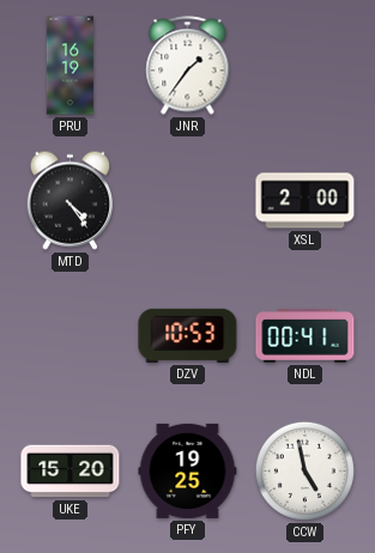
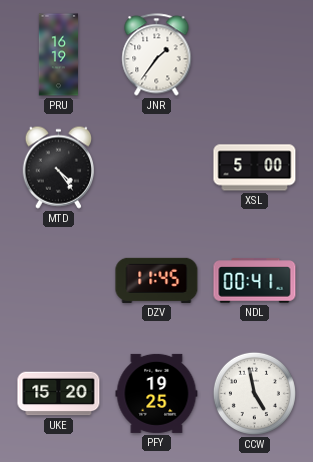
XSL: 2:00 -> 5:00 (255, 168)
DZV: 10:53 -> 11:45 (157, 280)
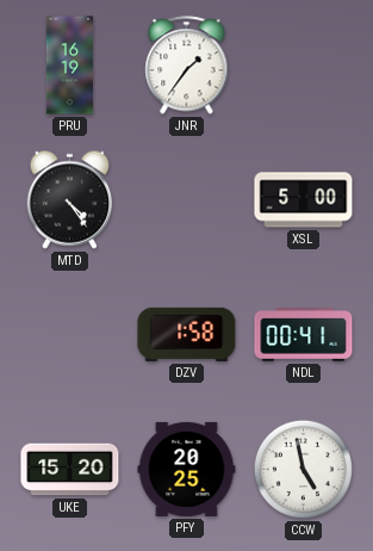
DZV: 11:45 -> 1:58 (187, 334)
PFY: 19:25 -> 20:25 (187, 469)
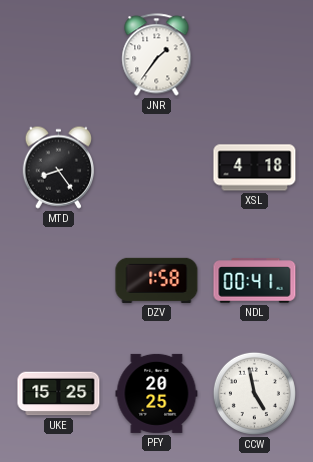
PRU: 16:19 -> none (70, 66)
MTD: 4:24 -> 8:24 (58, 167)
XSL: 5:00 -> 4:18 (255, 168)
UKE: 15:20 -> 15:25 (59, 394)
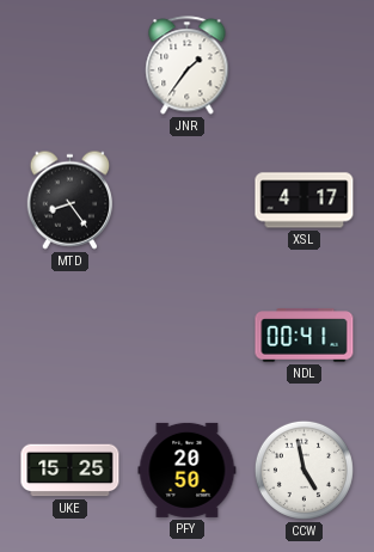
XSL: 4:18 -> 4:17 (305, 201)
DZV: 1:58 -> none (157, 280)
PFY: 20:25 -> 20:50 (188, 470)
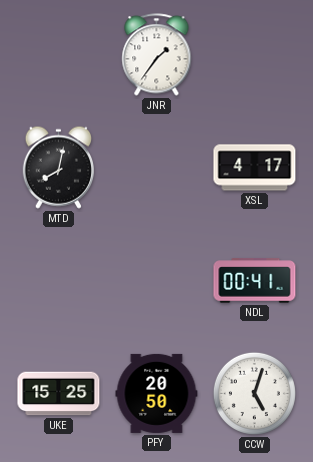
MTD: 8:24 -> 8:02 (58, 167)
CCW: 4:58 -> 5:03 (254, 393)
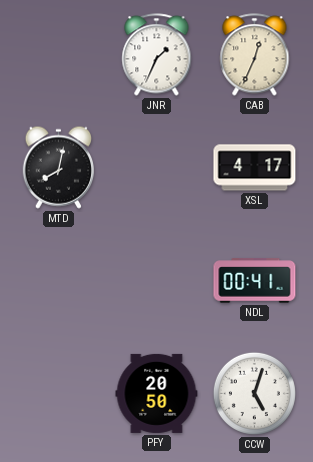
JNR: 1:36 -> 1:34 (157, 55)
CAB: none -> 12:34 (255, 55)
UKE: 15:25 -> none (59, 394)
